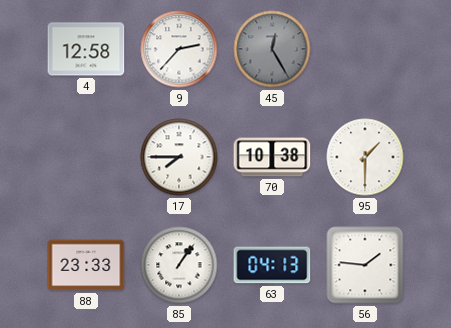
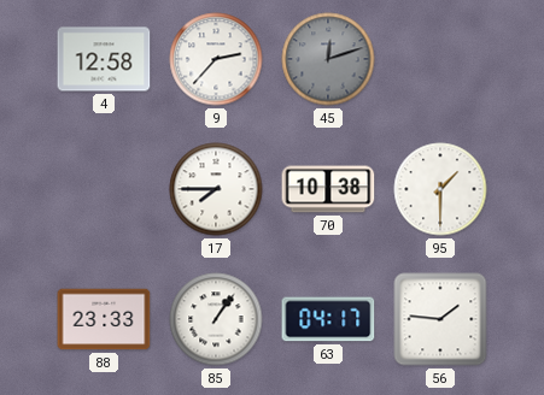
45: 12:25 -> 12:12 (328, 59)
63: 04:13 -> 04:17 (328, 319)
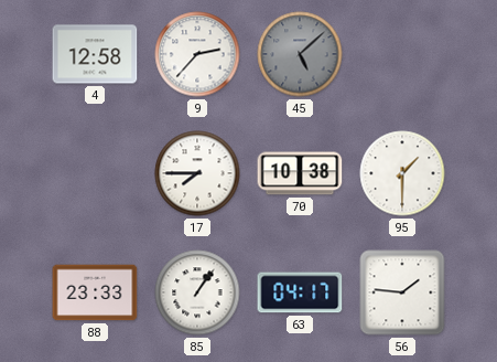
45: 12:12 -> 5:08 (300, 54)
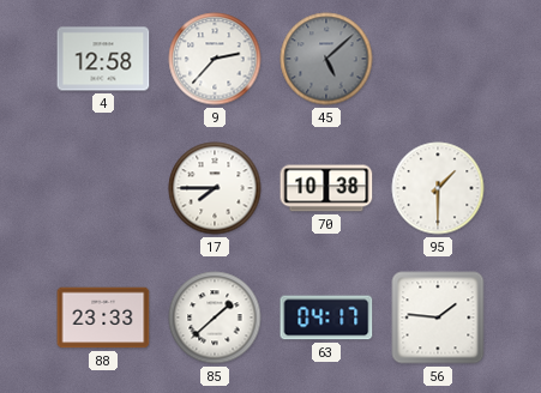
85: 1:06 -> 1:38 (215, 318)
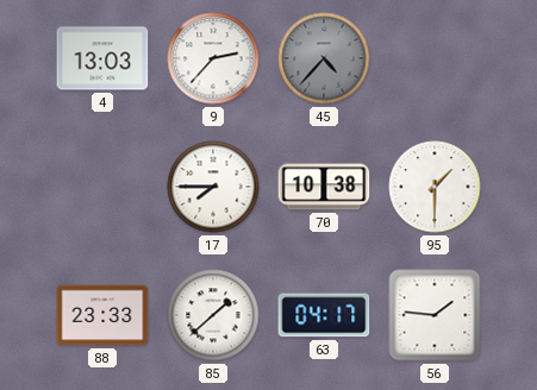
4: 12:58 -> 13:03 (102, 58)
45: 5:08 -> 4:37 (324, 58)
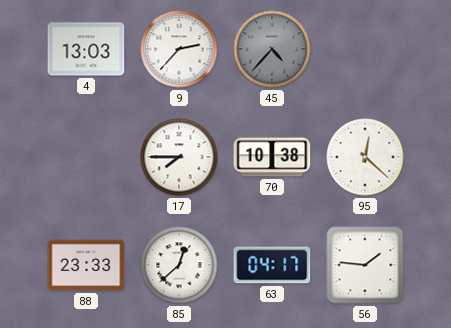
95: 1:30 -> 12:22 (365, 157)
85: 1:38 -> 12:38 (179, 265)
